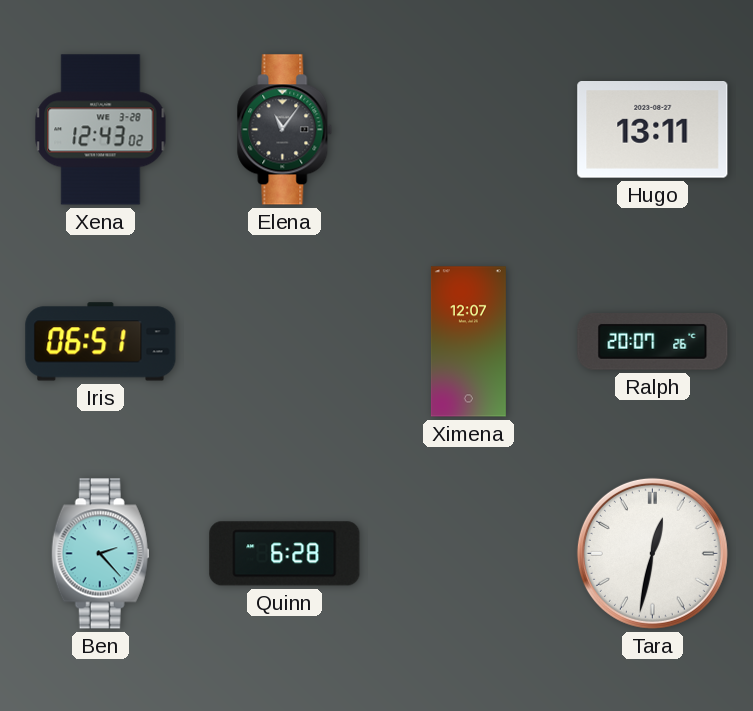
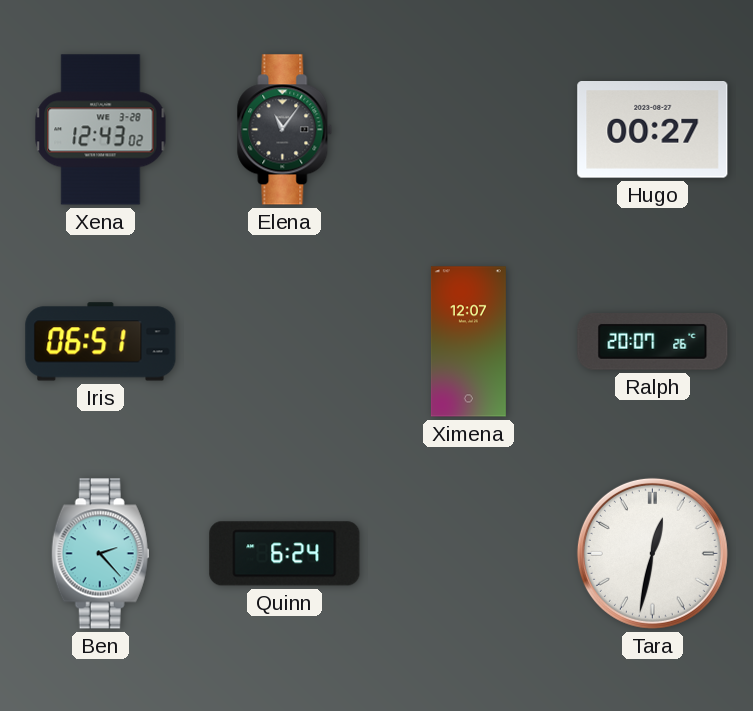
Hugo: 13:11 -> 00:27 (653, 130)
Quinn: 6:28 -> 6:24 (285, 554)
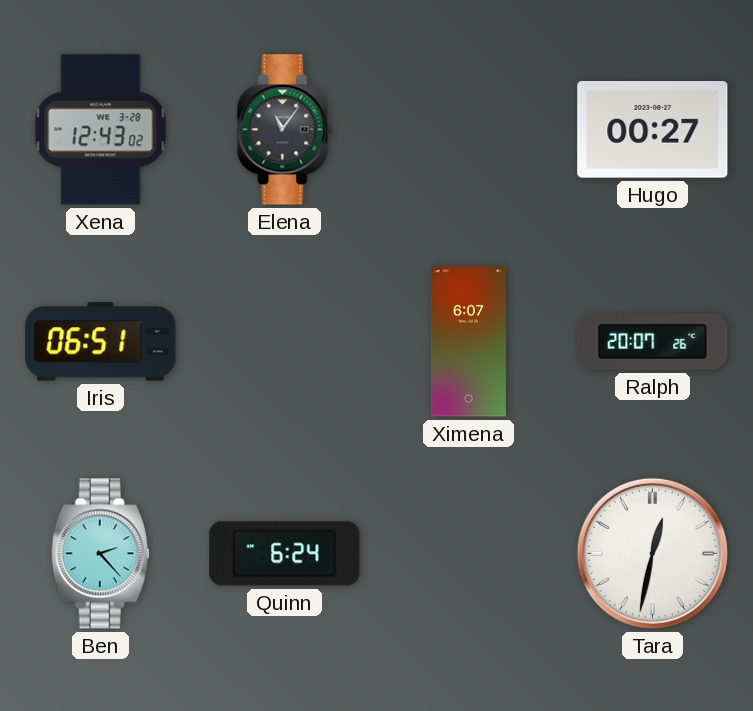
Ximena: 12:07 -> 6:07 (468, 342)
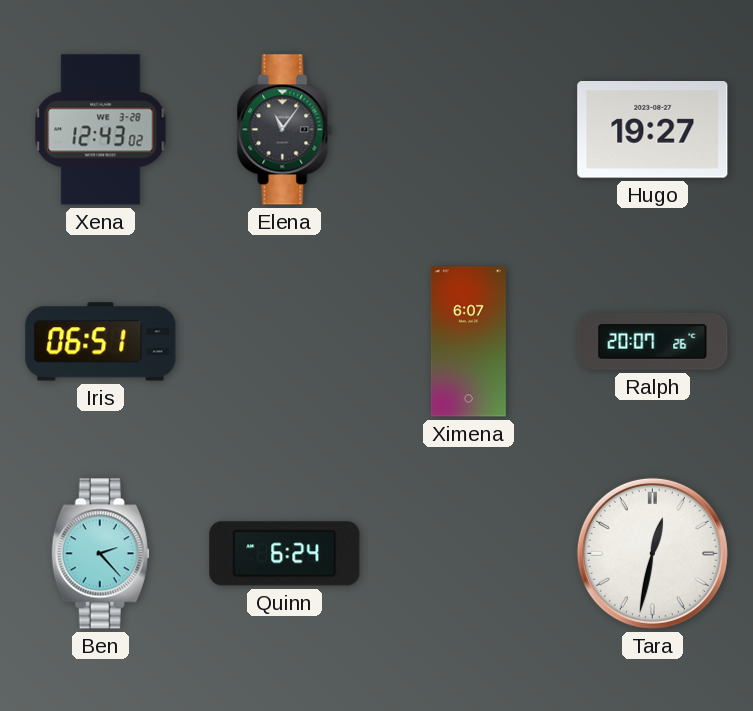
Hugo: 00:27 -> 19:27 (653, 130)
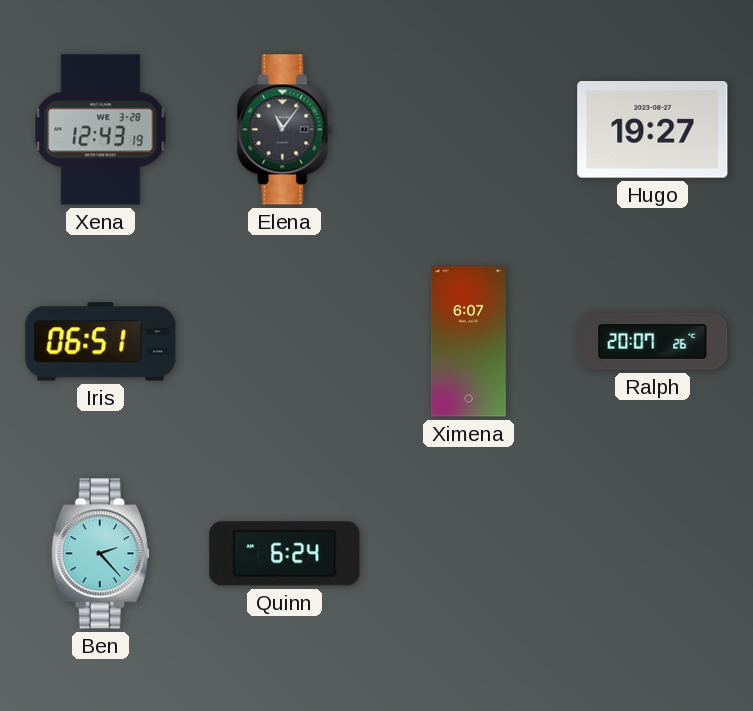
Xena: 12:43:02 -> 12:43:19 (101, 130)
Tara: 12:32 -> none (652, 553)
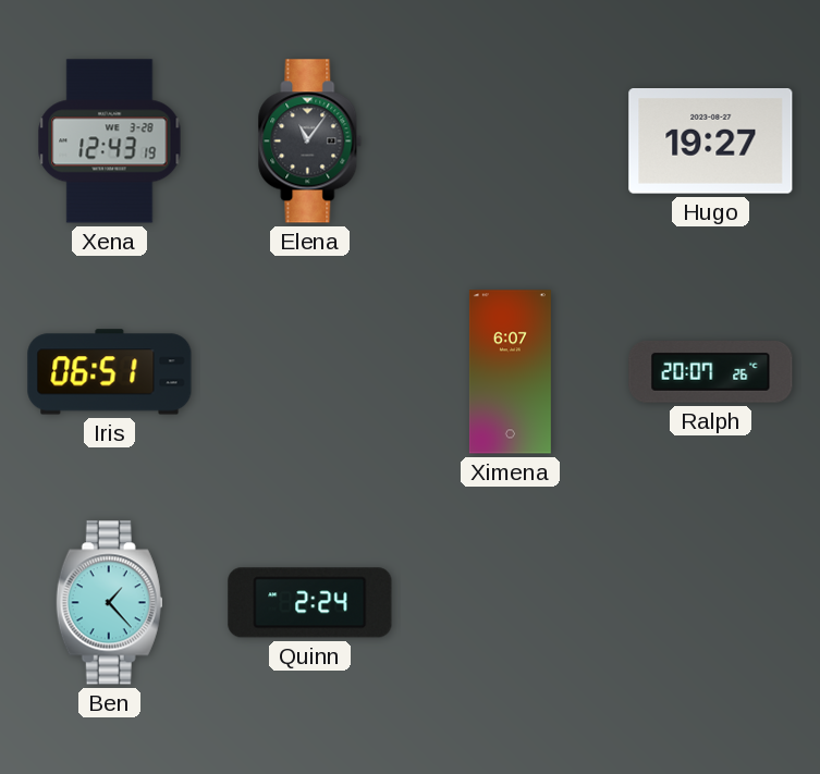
Ben: 2:23 -> 1:23 (109, 603)
Quinn: 6:24 -> 2:24 (310, 603)
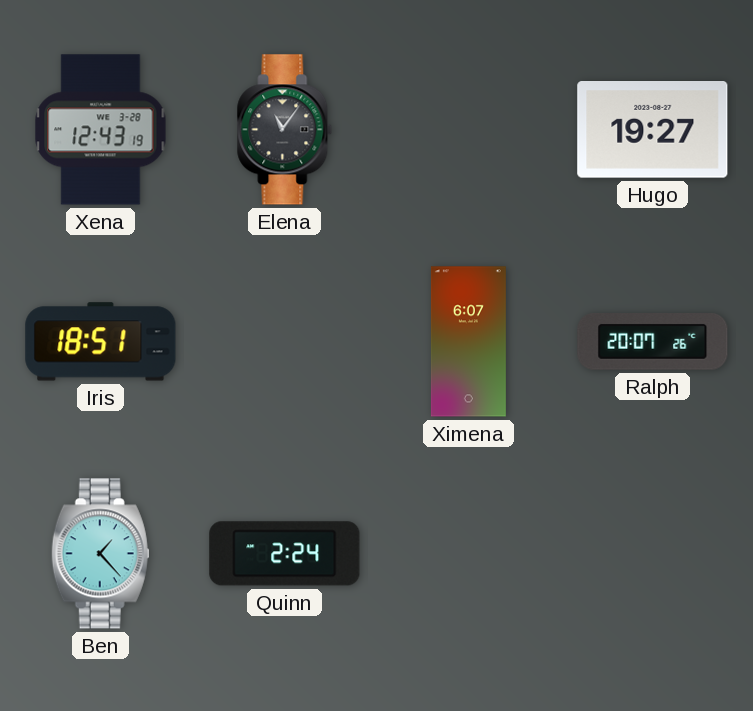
Iris: 06:51 -> 18:51 (101, 342)
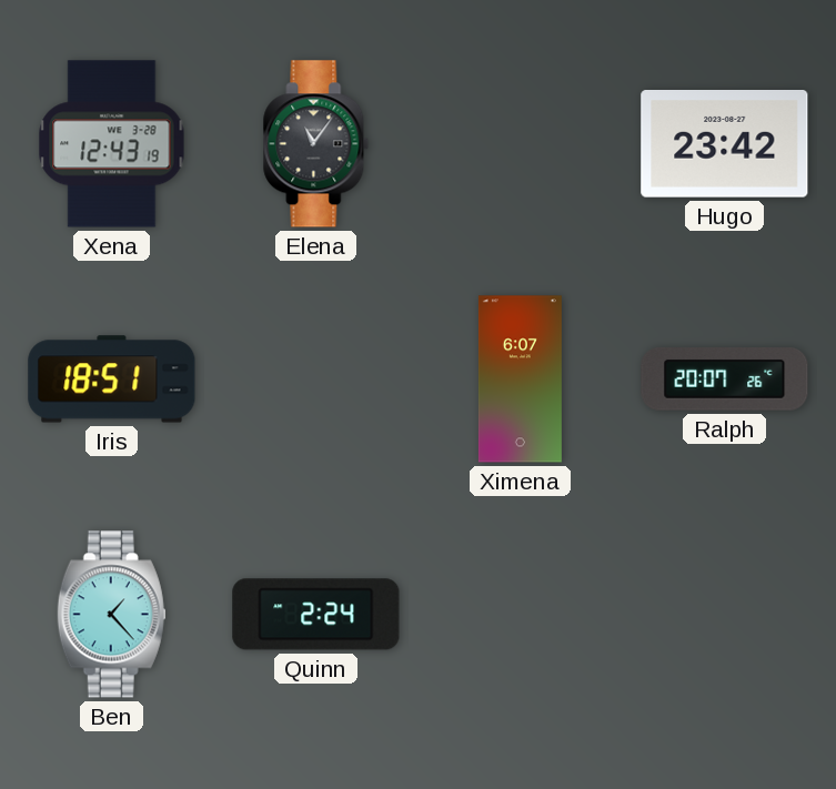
Hugo: 19:27 -> 23:42 (725, 144)
